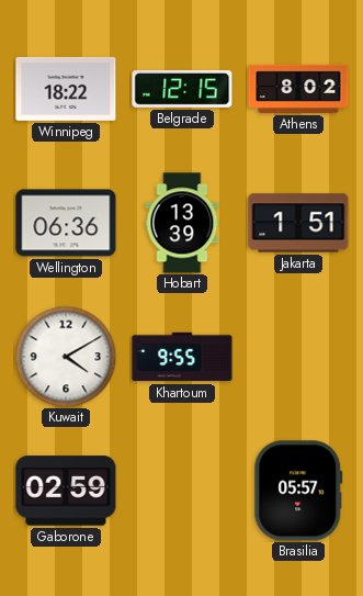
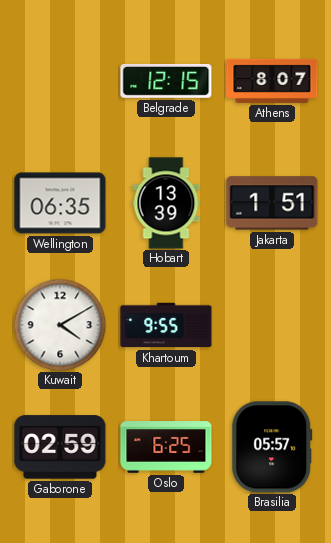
Winnipeg: 18:22 -> none (66, 89)
Athens: 8:02 -> 8:07 (272, 81)
Wellington: 06:36 -> 06:35 (60, 203)
Oslo: none -> 6:25 (166, 447)
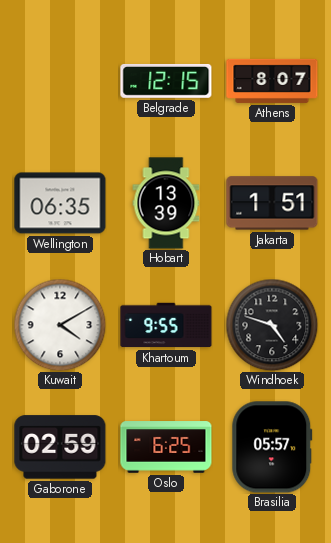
Windhoek: none -> 4:48 (272, 325)
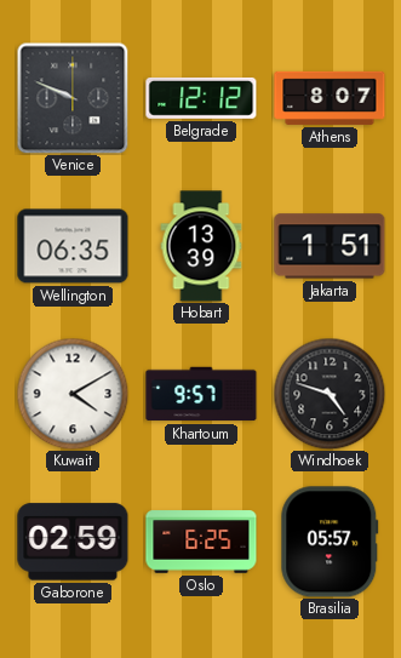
Venice: none -> 9:49 (73, 98)
Belgrade: 12:15 -> 12:12 (201, 98)
Khartoum: 9:55 -> 9:57 (201, 394)
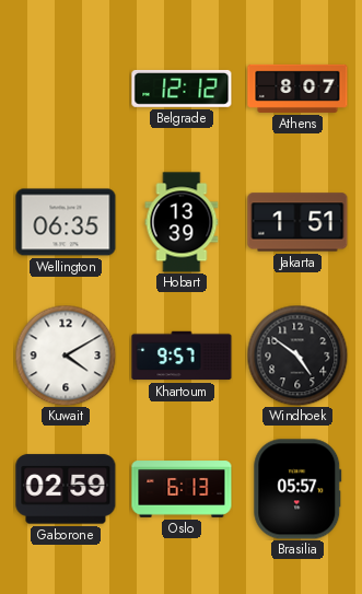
Venice: 9:49 -> none (73, 98)
Windhoek: 4:48 -> 4:51 (297, 356)
Oslo: 6:25 -> 6:13 (182, 489)
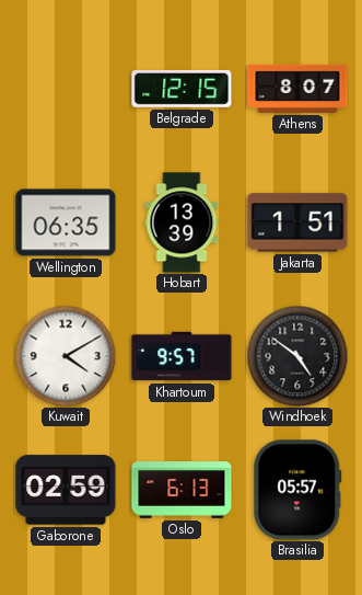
Belgrade: 12:12 -> 12:15 (182, 89)
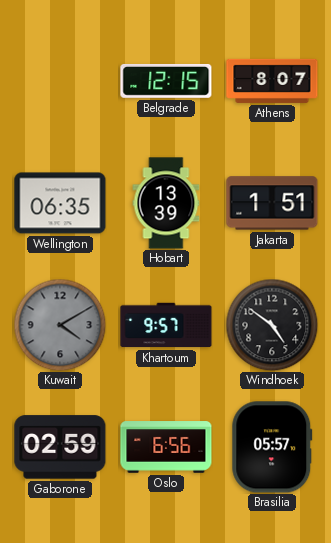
Kuwait dial: white -> grey (60, 325)
Oslo: 6:13 -> 6:56 (166, 447)
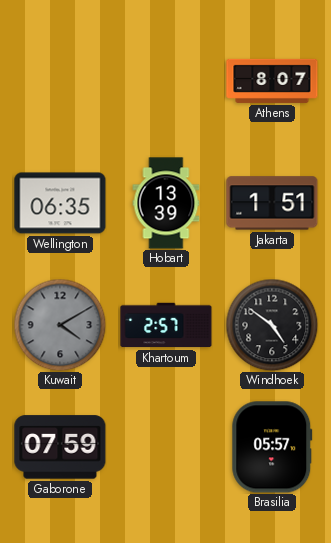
Belgrade: 12:15 -> none (166, 81)
Khartoum: 9:57 -> 2:57 (166, 325)
Gaborone: 02:59 -> 07:59 (60, 447)
Oslo: 6:56 -> none (166, 447)
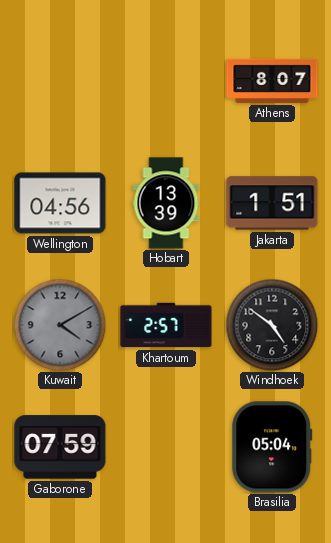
Wellington: 06:35 -> 04:56 (60, 203)
Brasilia: 05:57 -> 05:04 (272, 447)
